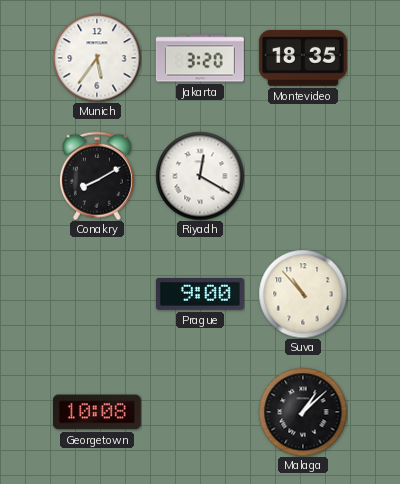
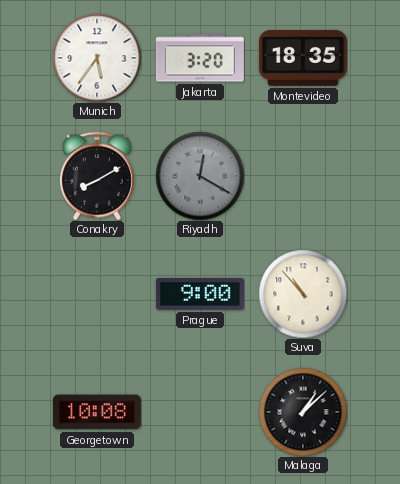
Riyadh dial: white -> grey (200, 176)
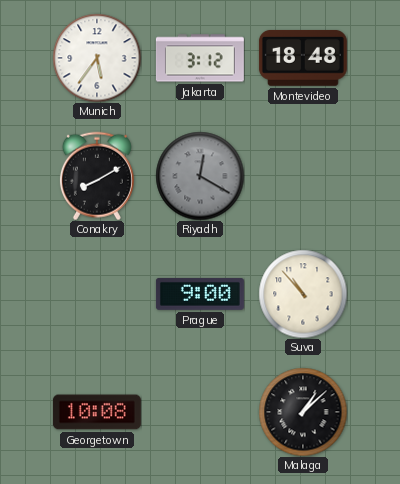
Jakarta: 3:20 -> 3:12 (200, 58)
Montevideo: 18:35 -> 18:48 (303, 58)
